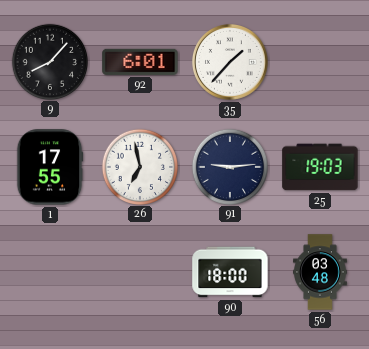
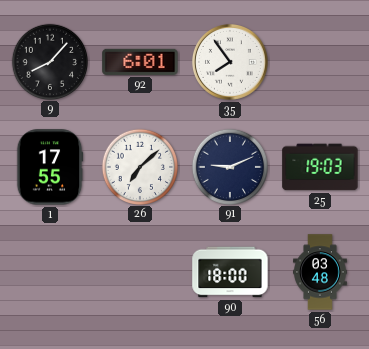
35: 1:37 -> 7:54 (230, 62)
26: 6:58 -> 7:08 (139, 166)
91: 9:14 -> 9:11 (229, 166)
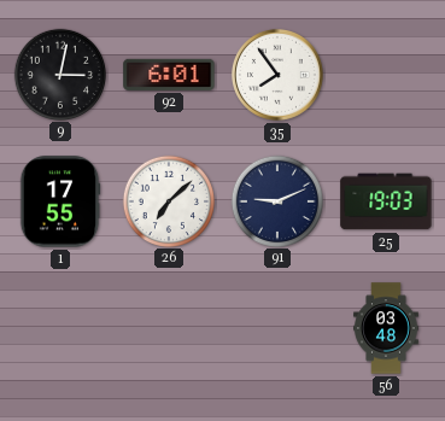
9: 8:07 -> 3:02 (59, 74)
90: 18:00 -> none (230, 272)
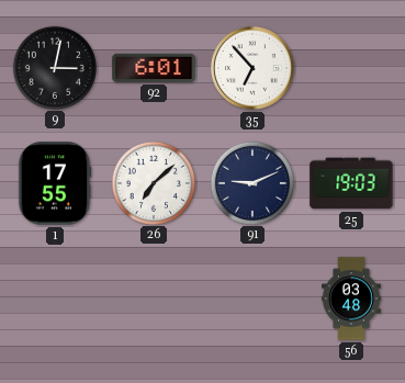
35: 7:54 -> 6:53 (252, 68)
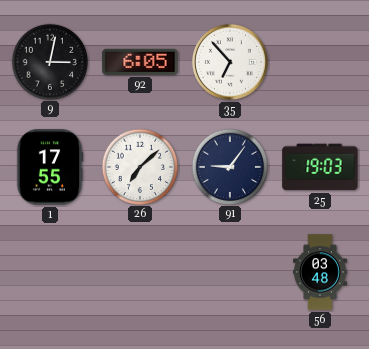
92: 6:01 -> 6:05 (140, 62)
91: 9:11 -> 9:06 (229, 166)
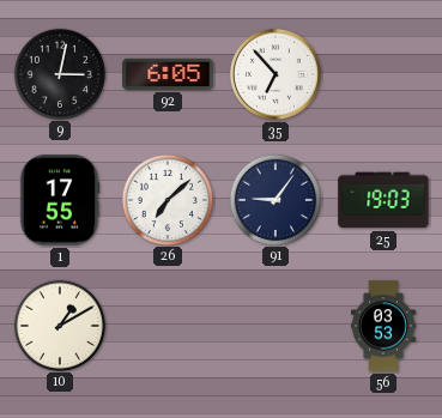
10: none -> 1:10 (59, 325)
56: 03:48 -> 03:53 (383, 326)
